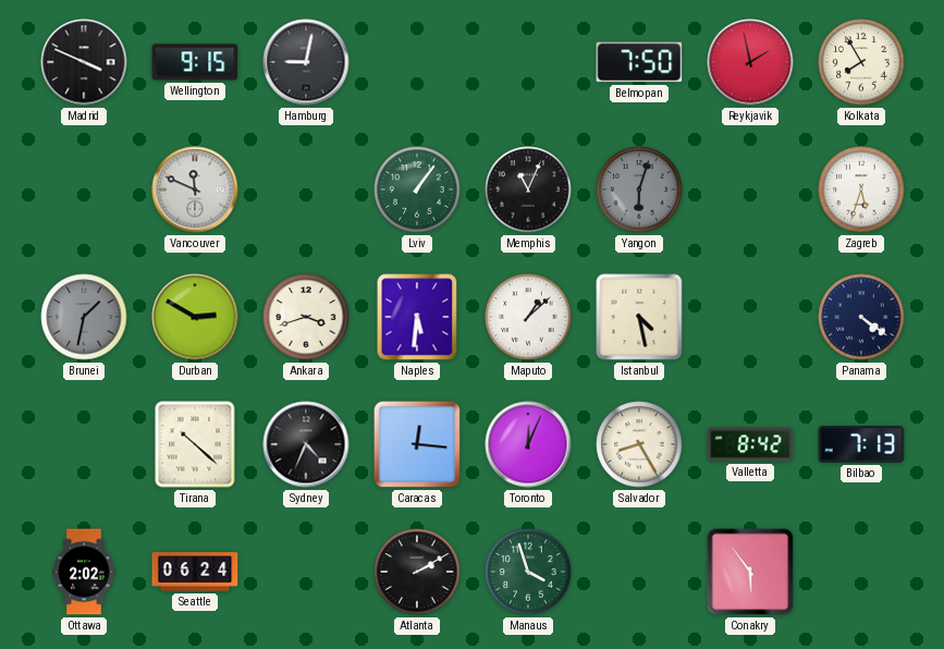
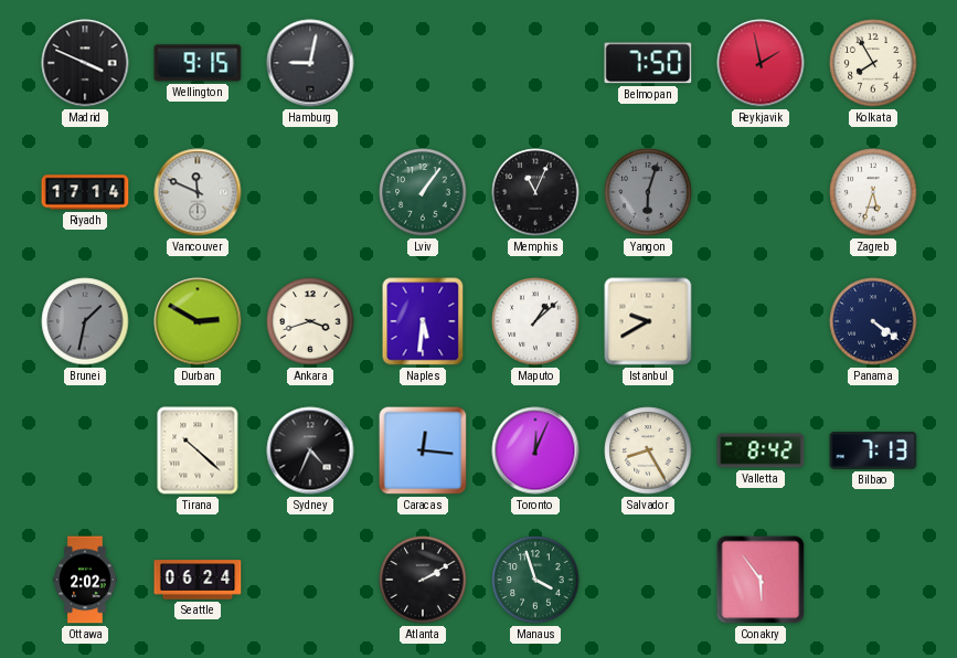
Riyadh: none -> 17:14 (85, 192)
Istanbul: 4:28 -> 9:40 (648, 321)
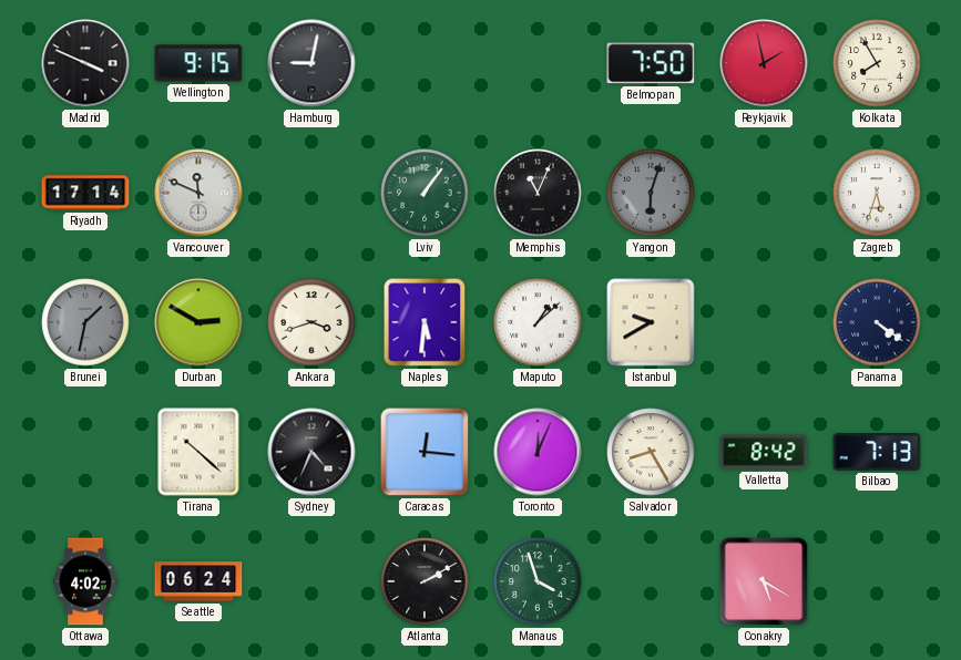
Ottawa: 2:02 -> 4:02 (85, 581)
Conakry: 5:54 -> 5:20 (764, 581)
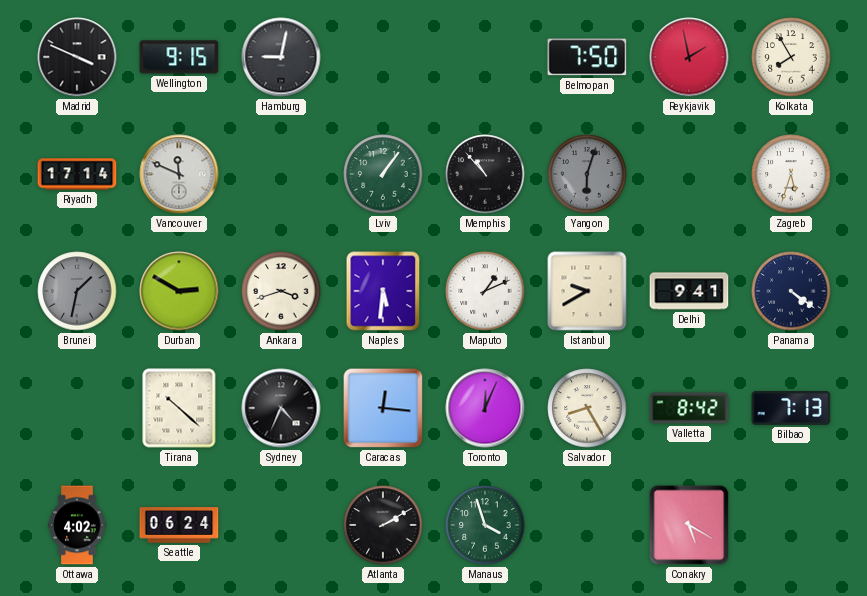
Memphis: 11:04 -> 10:53 (485, 174)
Maputo: 1:08 -> 1:11 (485, 291)
Delhi: none -> 9:41 (689, 291)
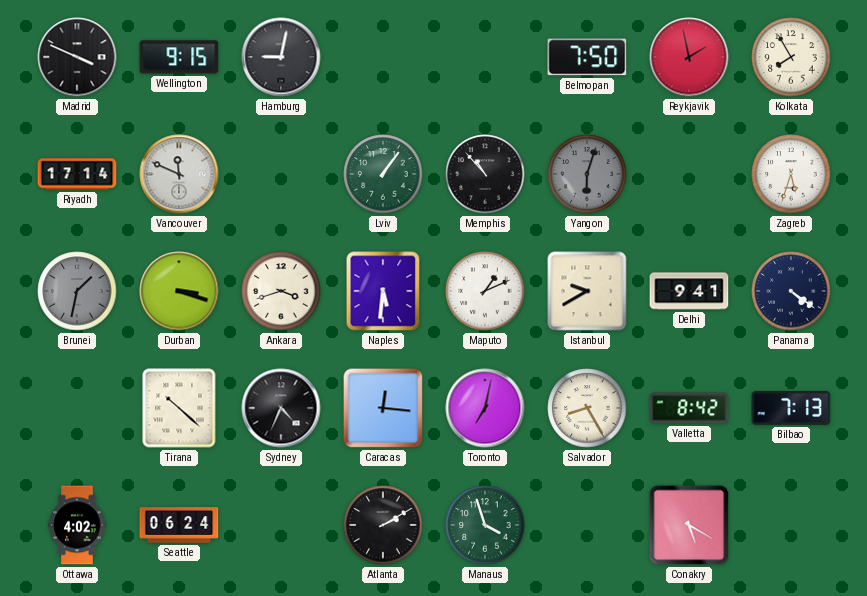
Durban: 2:50 -> 3:18 (179, 291)
Toronto: 12:04 -> 7:02 (485, 408)
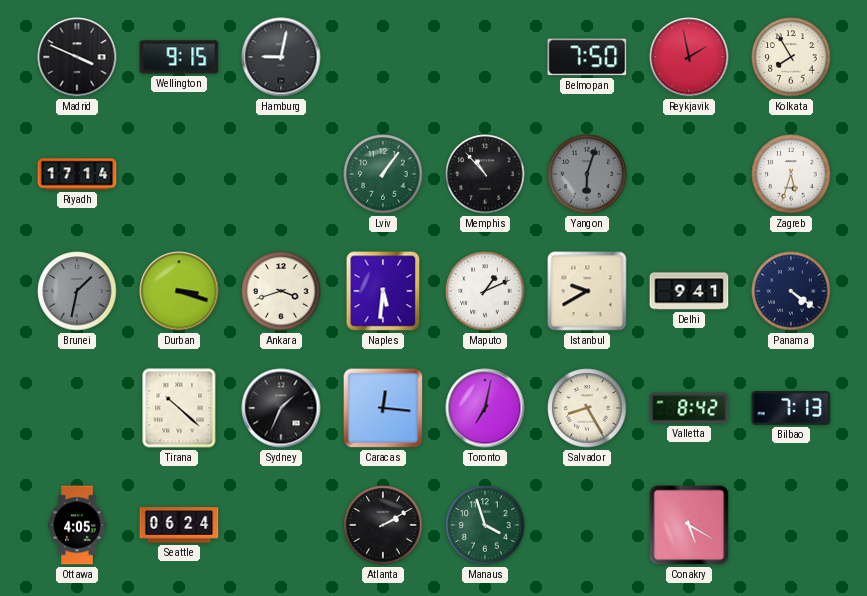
Vancouver: 11:49 -> none (179, 174)
Sydney: 4:34 -> 1:34 (281, 408)
Ottawa: 4:02 -> 4:05 (77, 525)
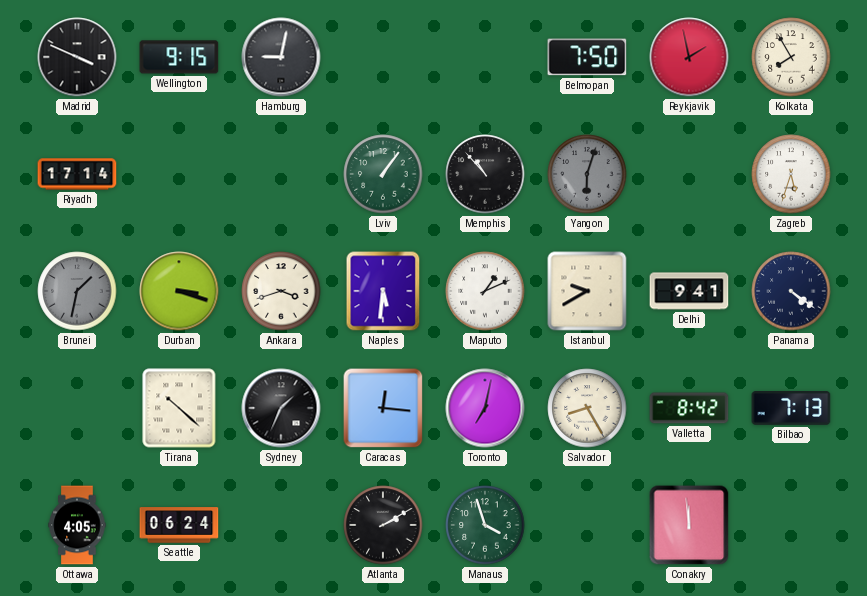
Conakry: 5:20 -> 11:59 (689, 525)
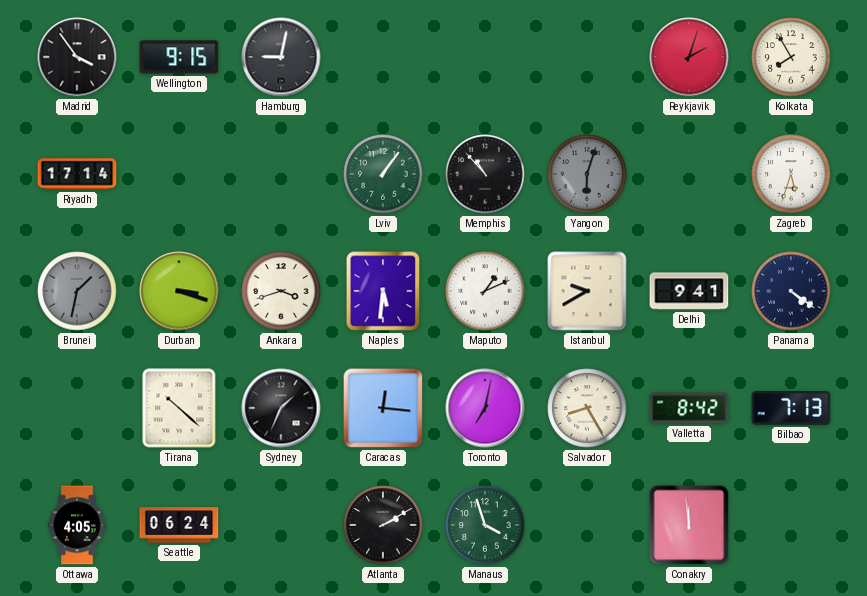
Madrid: 3:49 -> 3:54 (77, 57)
Belmopan: 7:50 -> none (587, 57)
Reykjavik: 1:58 -> 2:03 (689, 57)
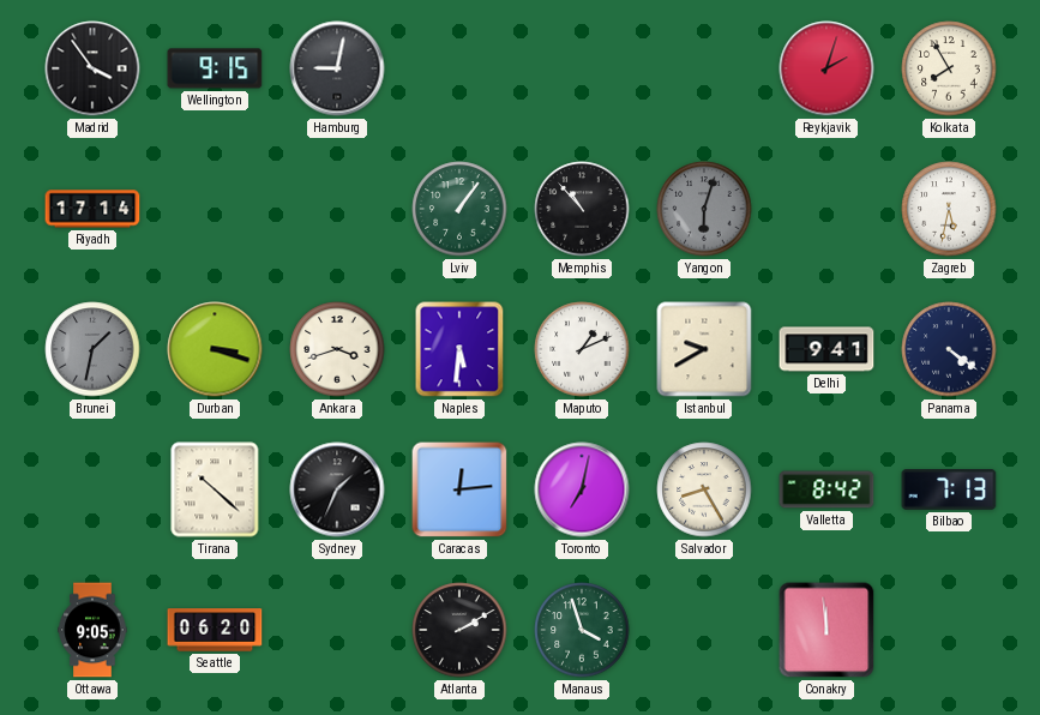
Zagreb: 5:33 -> 5:32 (949, 209)
Caracas: 12:16 -> 12:14 (459, 489)
Ottawa: 4:05 -> 9:05 (92, 630)
Seattle: 06:24 -> 06:20 (215, 630)
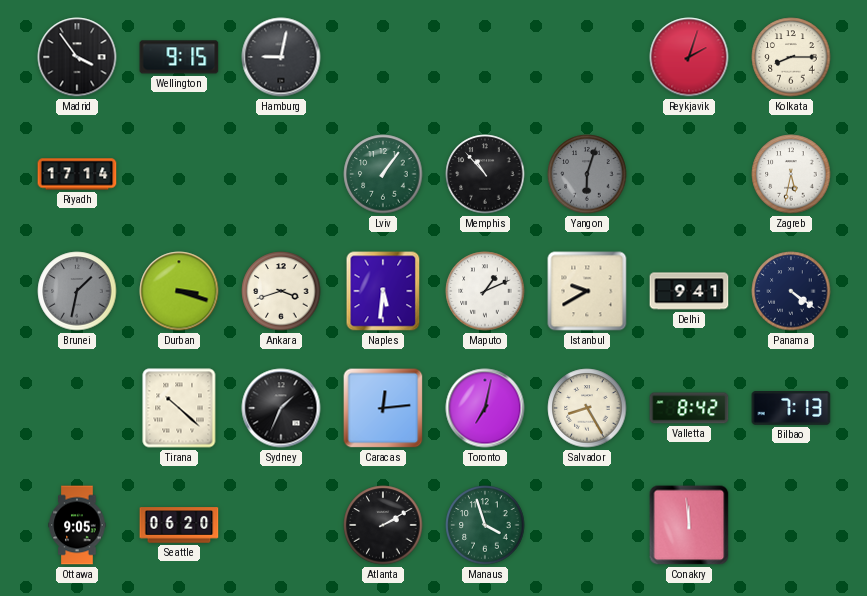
Kolkata: 7:55 -> 8:15 (791, 57)
